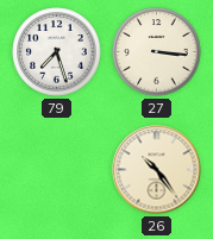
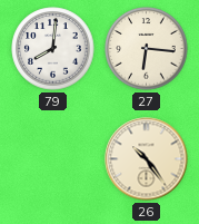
79: 7:27 -> 8:01 (53, 49)
27: 3:16 -> 6:16 (147, 49)
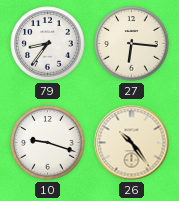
79: 8:01 -> 8:36 (48, 44)
10: none -> 9:18 (48, 143)
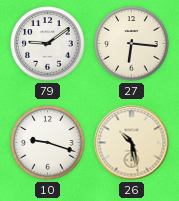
79: 8:36 -> 9:09 (48, 44)
26: 10:24 -> 10:28 (132, 143)
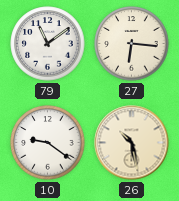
79: 9:09 -> 11:09 (48, 44)
10: 9:18 -> 9:21 (48, 143)
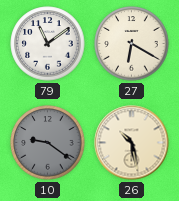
27: 6:16 -> 6:20 (132, 44)
10 dial: white -> grey (48, 143)
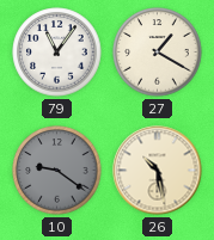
79: 11:09 -> 11:06 (57, 53)
27: 6:20 -> 1:20 (158, 53)
